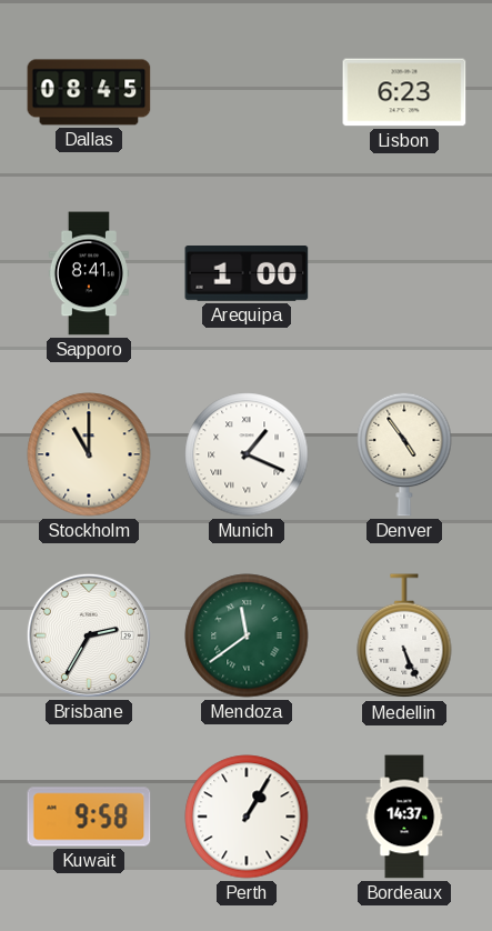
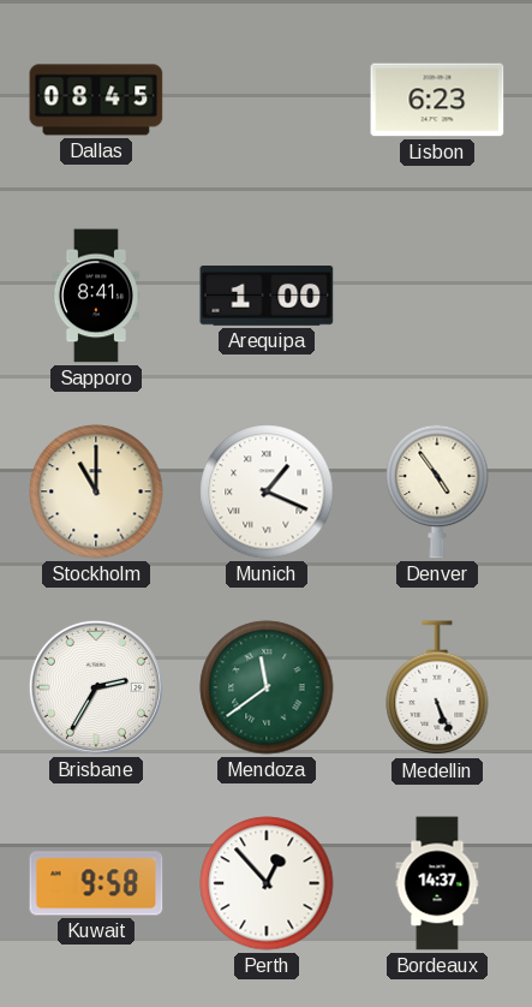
Perth: 1:05 -> 12:53 (267, 883)
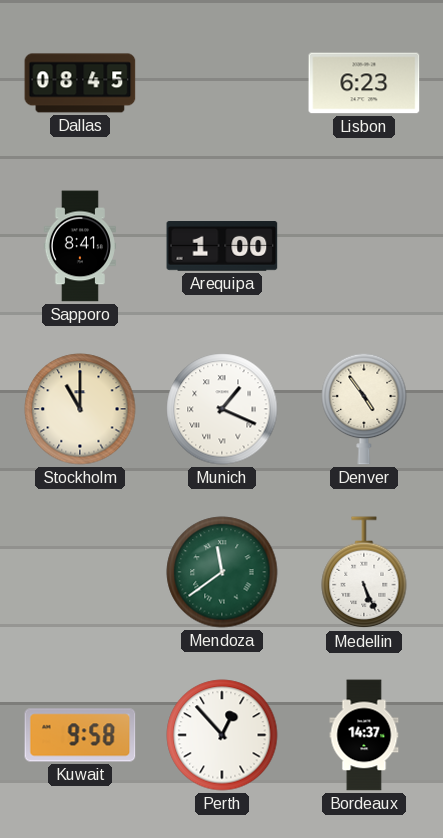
Brisbane: 2:35 -> none (96, 687)
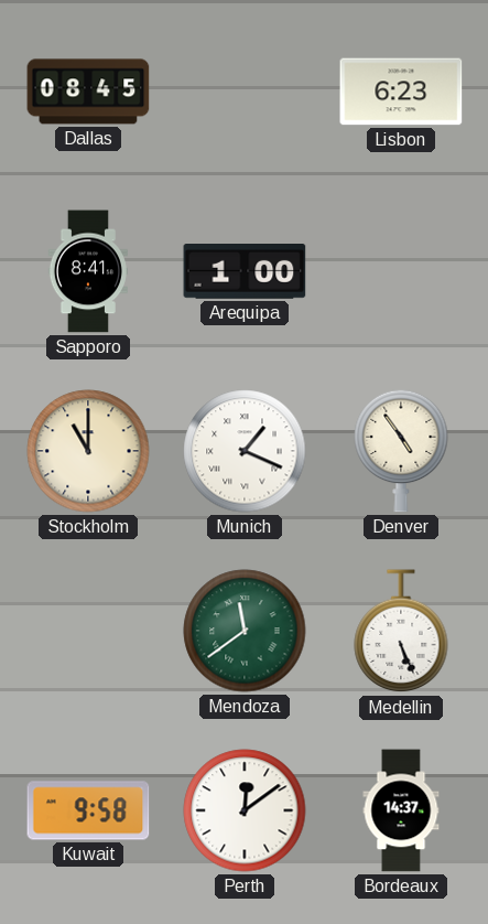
Perth: 12:53 -> 12:09 (245, 810)
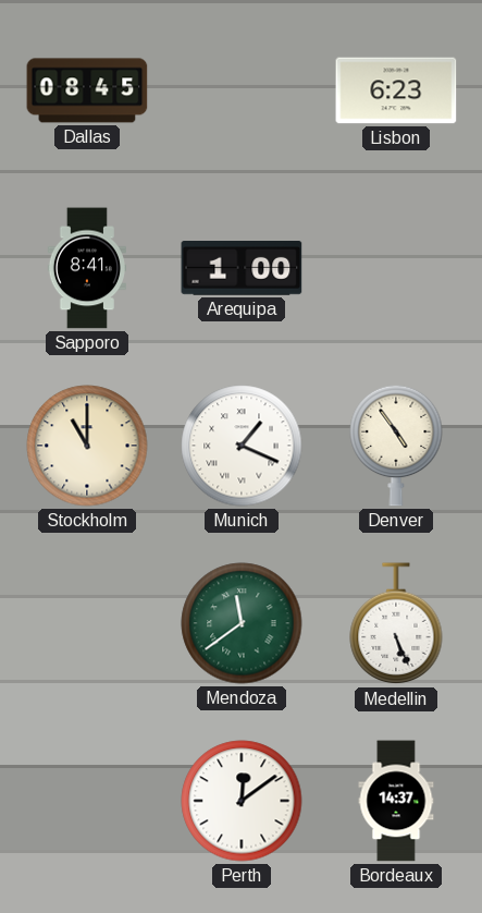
Kuwait: 9:58 -> none (88, 810)
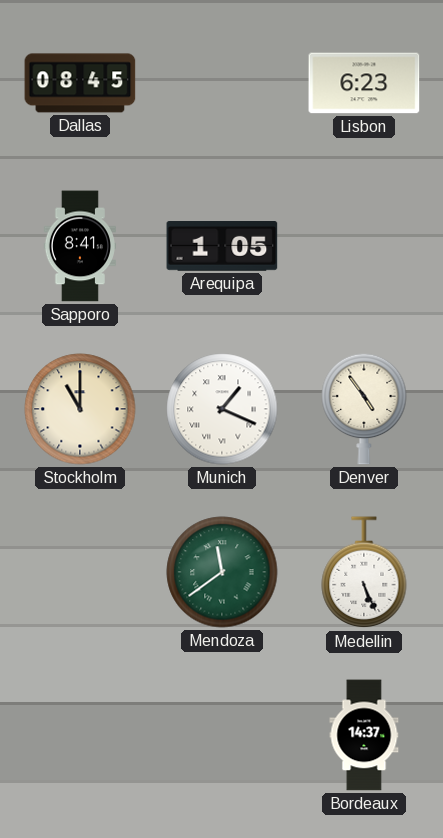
Arequipa: 1:00 -> 1:05 (222, 247)
Perth: 12:09 -> none (242, 801)
